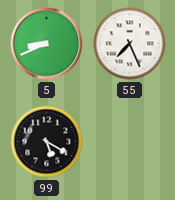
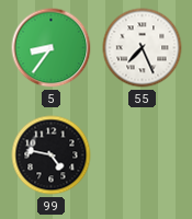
5: 8:41 -> 8:36 (52, 48)
99: 5:20 -> 4:47 (52, 155)
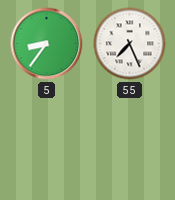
99: 4:47 -> none (52, 155)
